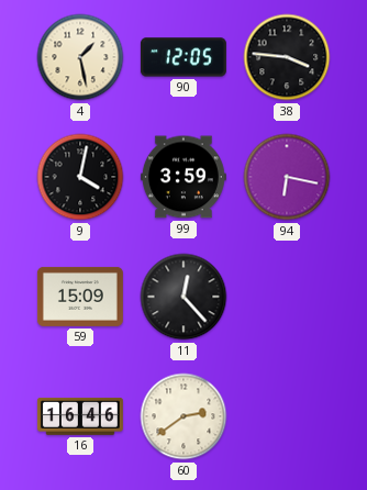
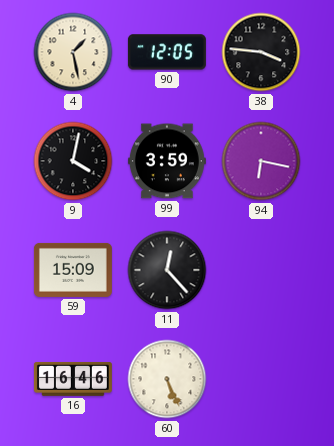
60: 2:39 -> 5:26 (167, 379)
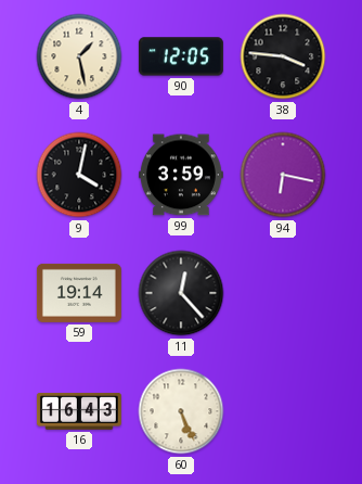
59: 15:09 -> 19:14 (79, 293)
16: 16:46 -> 16:43 (79, 411)
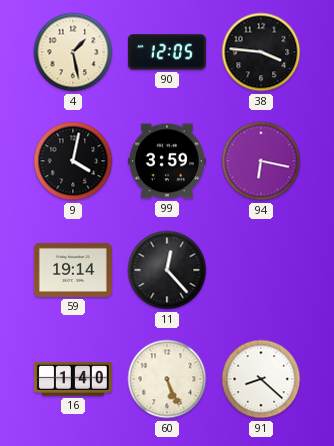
16: 16:43 -> 1:40 (73, 379)
91: none -> 8:22 (261, 379)
